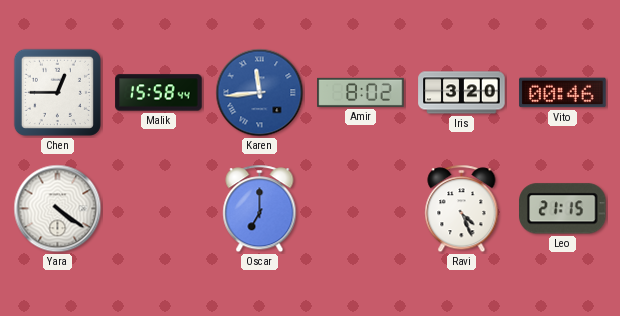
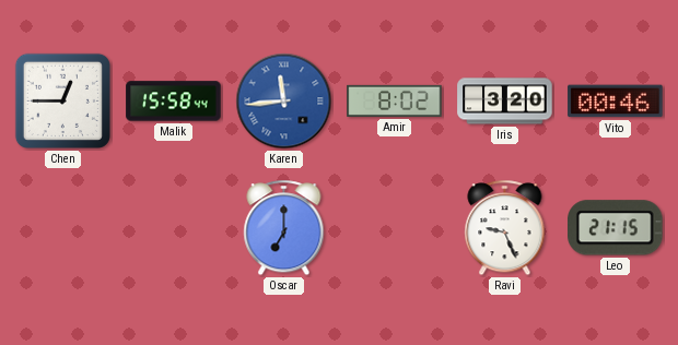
Yara: 4:21 -> none (58, 209)
Ravi: 4:26 -> 9:26 (505, 228)
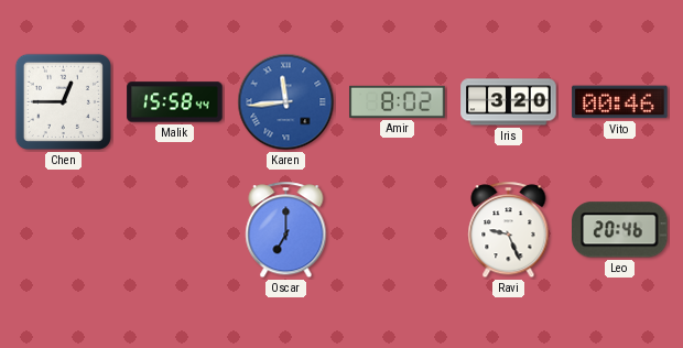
Leo: 21:15 -> 20:46 (620, 230)
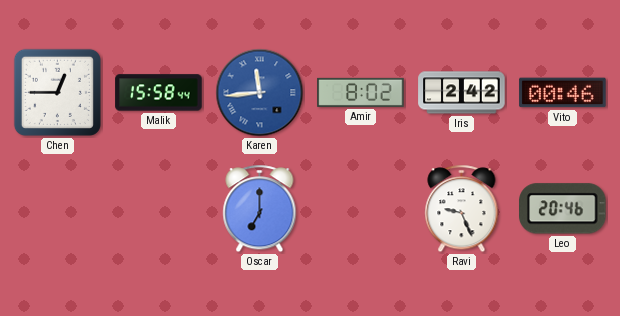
Iris: 3:20 -> 2:42 (462, 93)
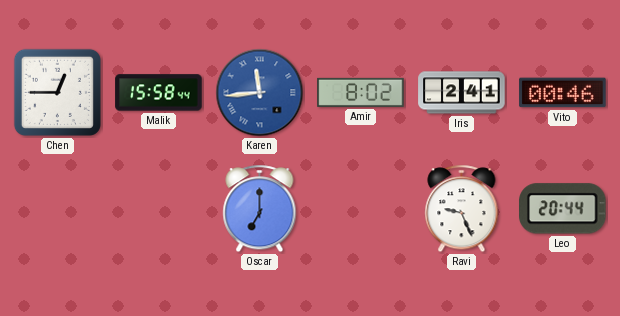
Iris: 2:42 -> 2:41 (462, 93)
Leo: 20:46 -> 20:44 (563, 209)
